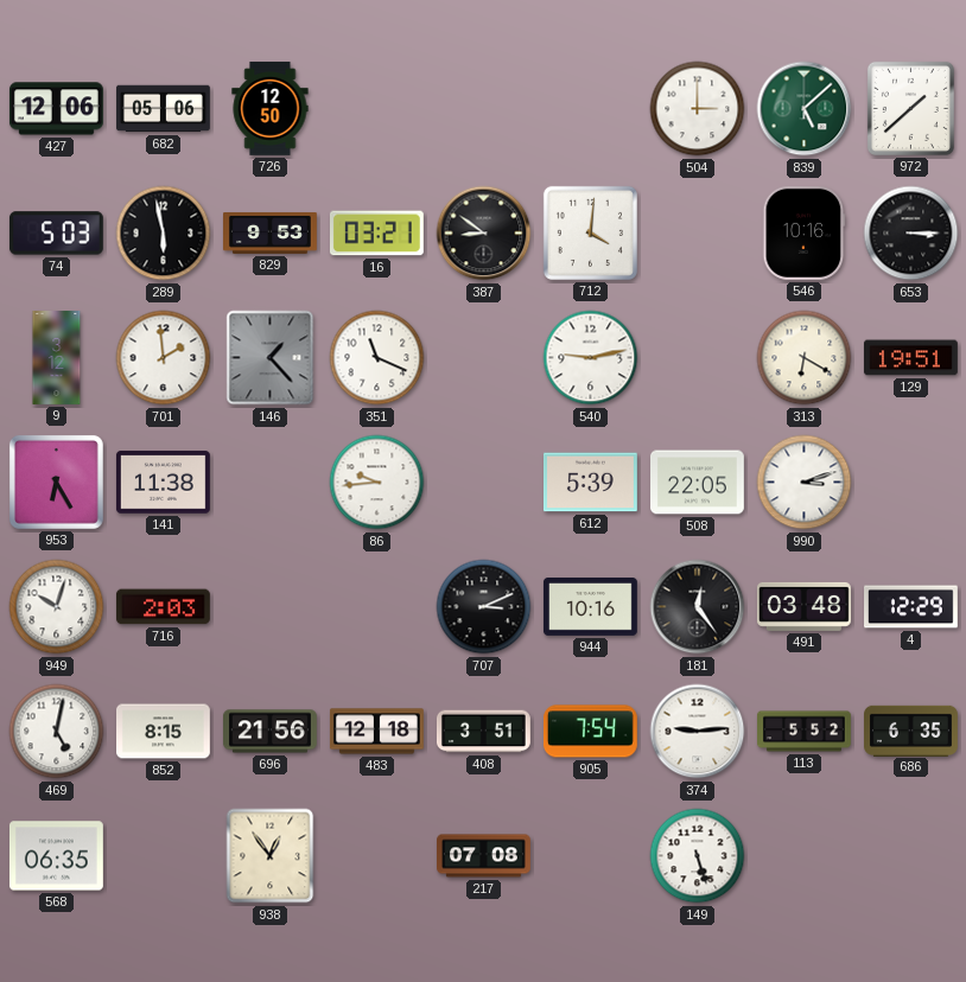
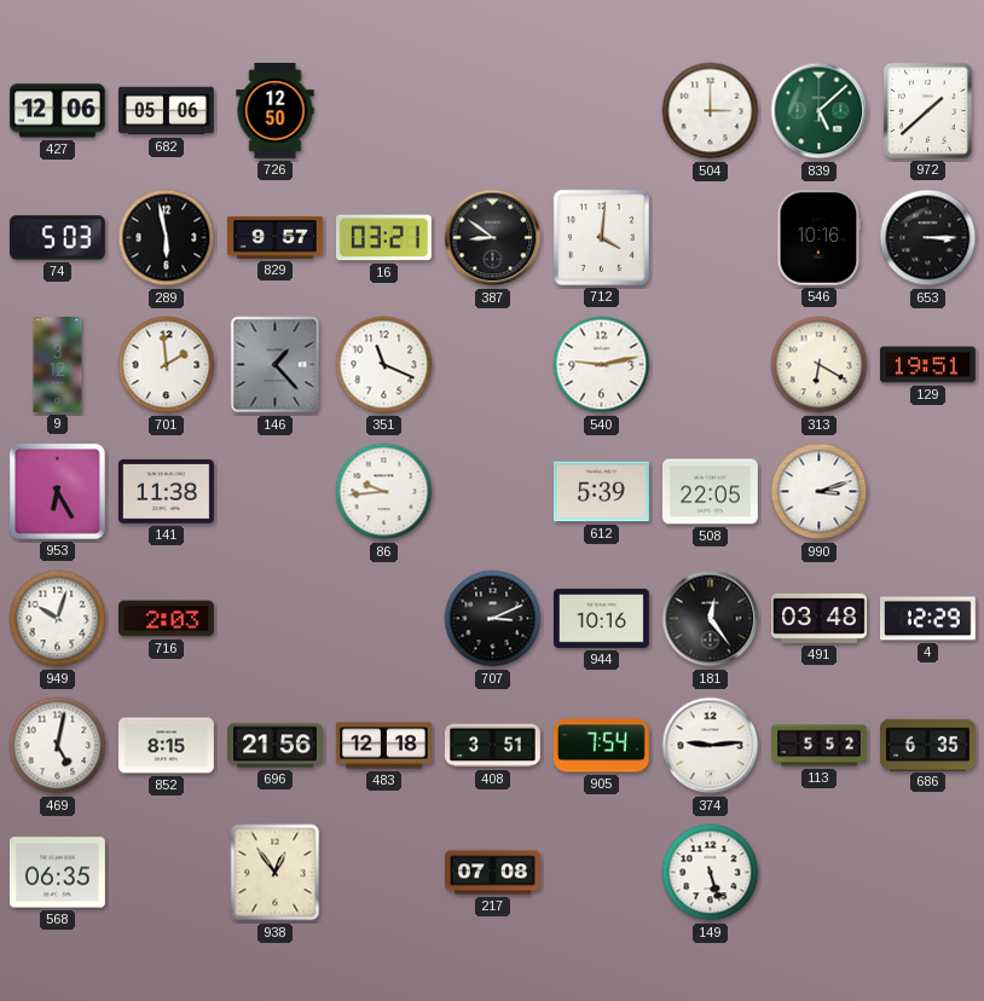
829: 9:53 -> 9:57 (276, 238)
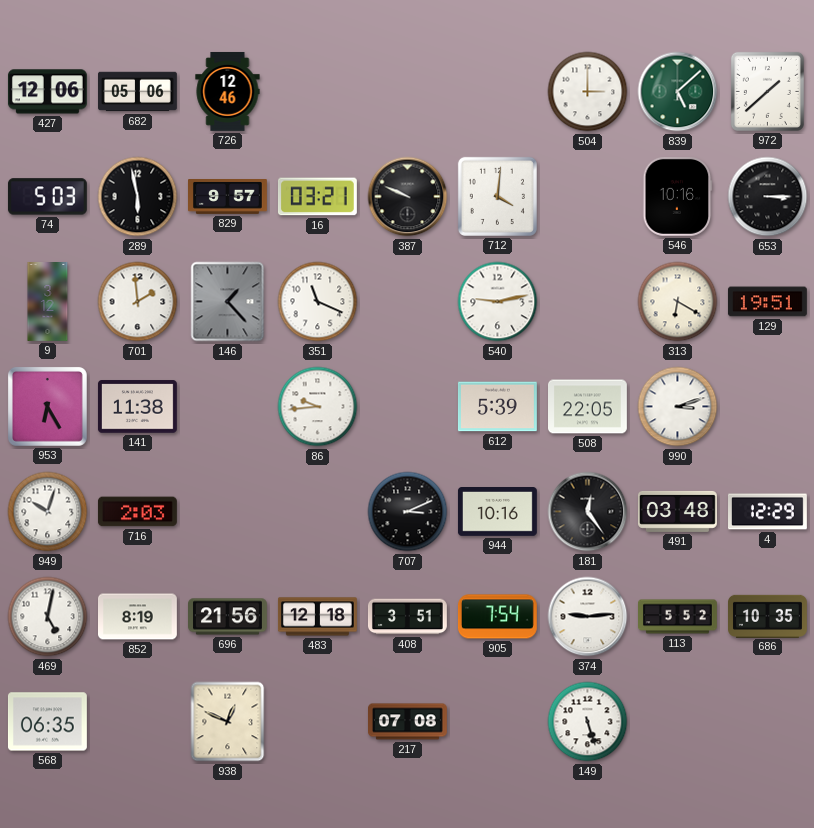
726: 12:50 -> 12:46 (228, 92)
387: 8:51 -> 9:49 (408, 197)
852: 8:15 -> 8:19 (138, 617)
686: 6:35 -> 10:35 (768, 616)
938: 12:54 -> 12:49 (228, 722)
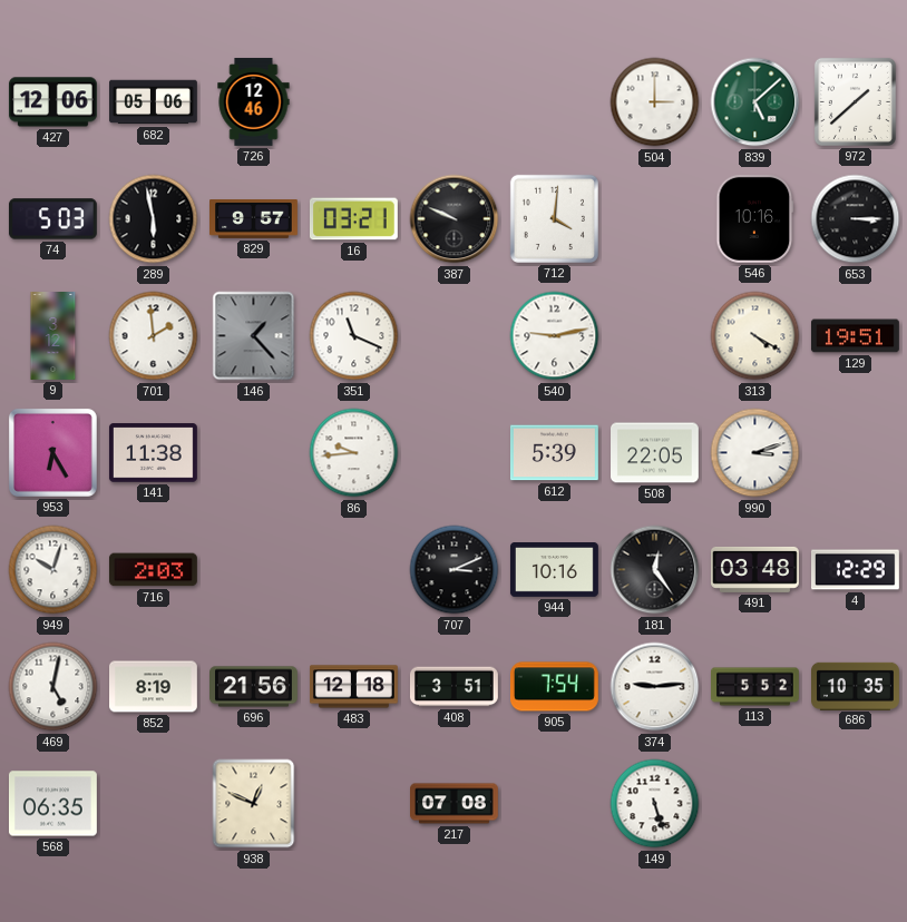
313: 6:20 -> 4:20 (755, 336)
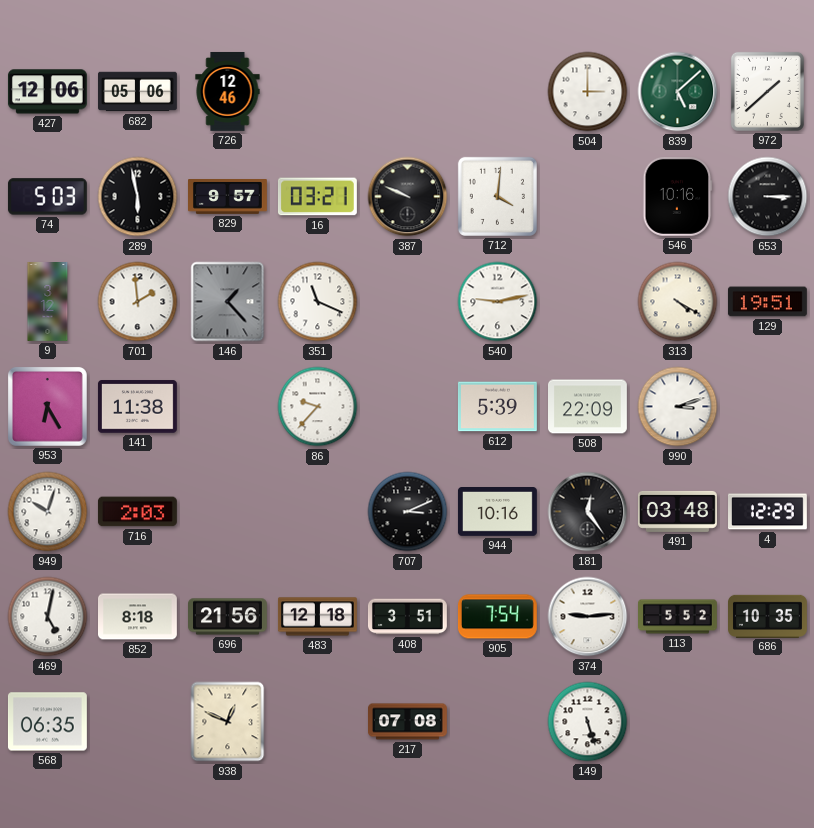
86: 9:44 -> 9:37 (318, 407)
508: 22:05 -> 22:09 (588, 407)
852: 8:19 -> 8:18 (138, 617)
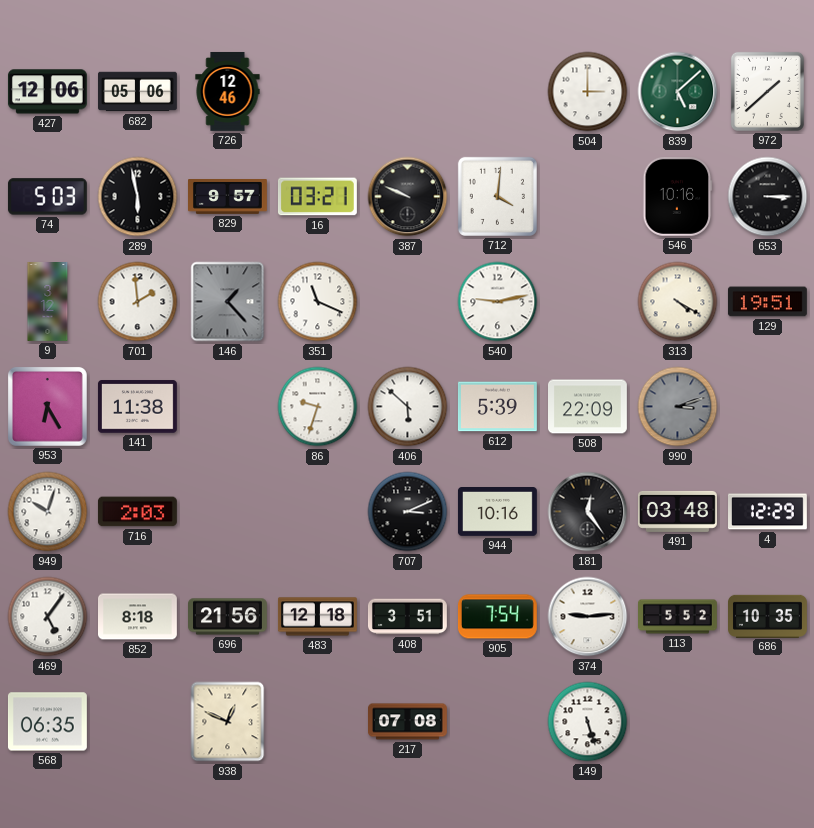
86: 9:37 -> 9:33 (318, 407)
406: none -> 5:52 (408, 407)
990 dial: white -> grey (678, 407)
469: 5:02 -> 5:06 (48, 617)
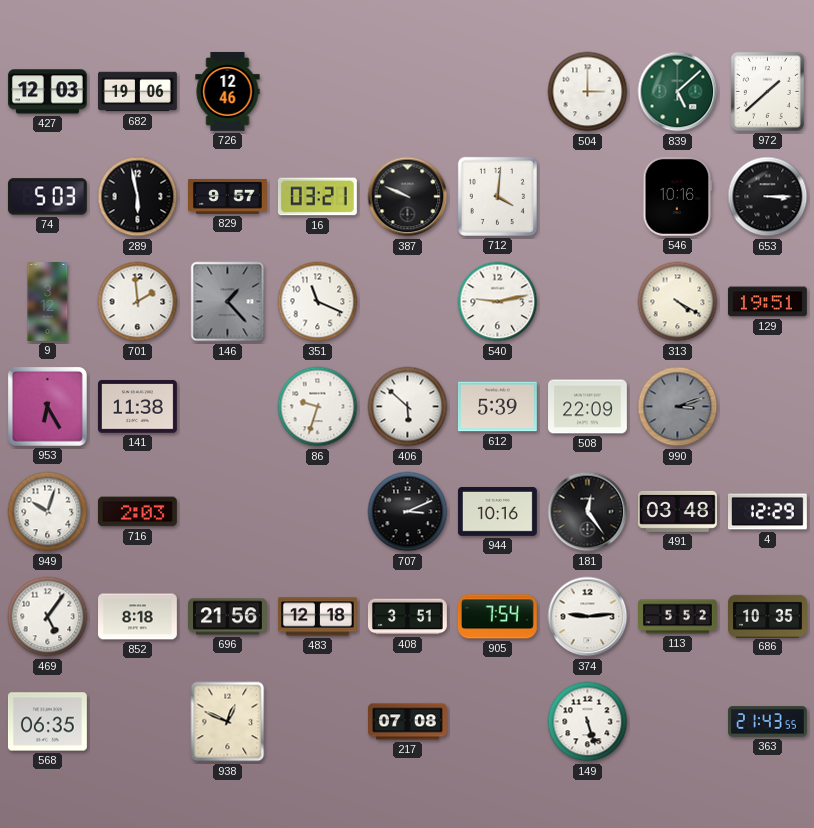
427: 12:06 -> 12:03 (47, 92)
682: 05:06 -> 19:06 (138, 92)
363: none -> 21:43 (768, 722)
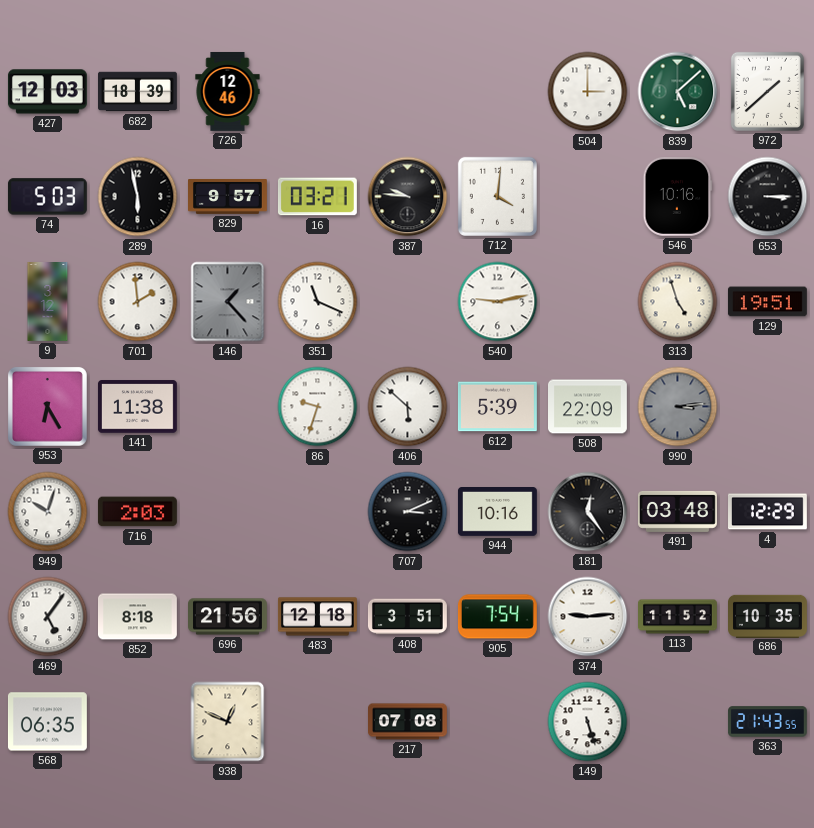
682: 19:06 -> 18:39 (138, 92)
387: 9:49 -> 9:46 (408, 197)
313: 4:20 -> 4:57 (678, 302)
990: 3:12 -> 3:14 (678, 407)
113: 5:52 -> 11:52 (678, 617)
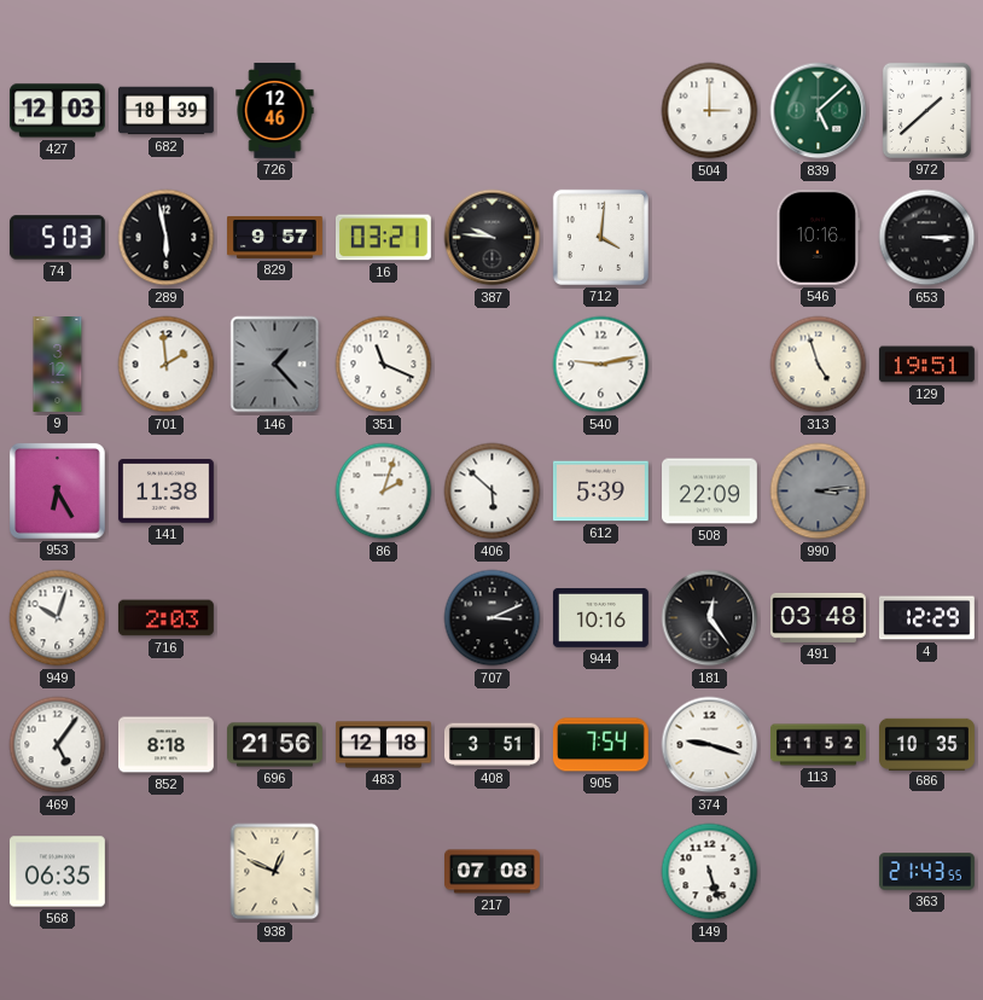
86: 9:33 -> 2:03 (384, 492)
374: 9:14 -> 9:18 (710, 745)
